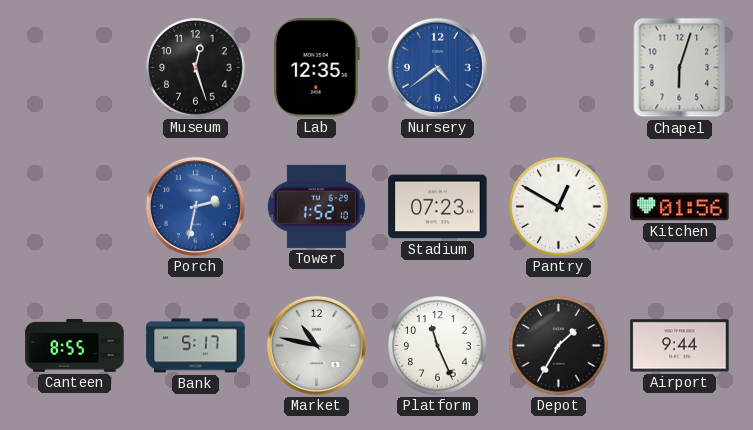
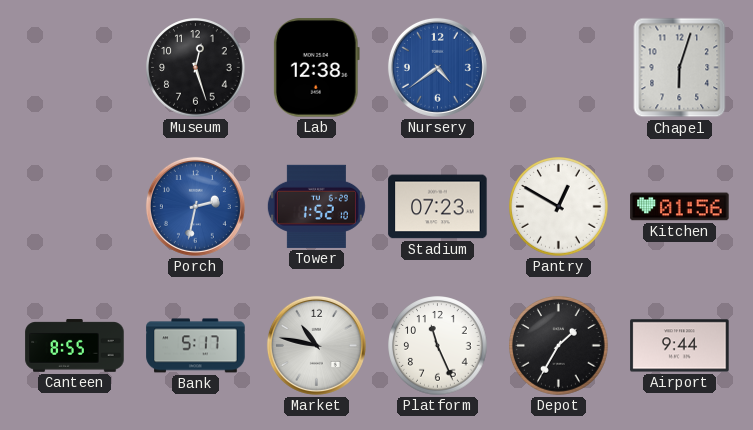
Lab: 12:35 -> 12:38 (316, 68)
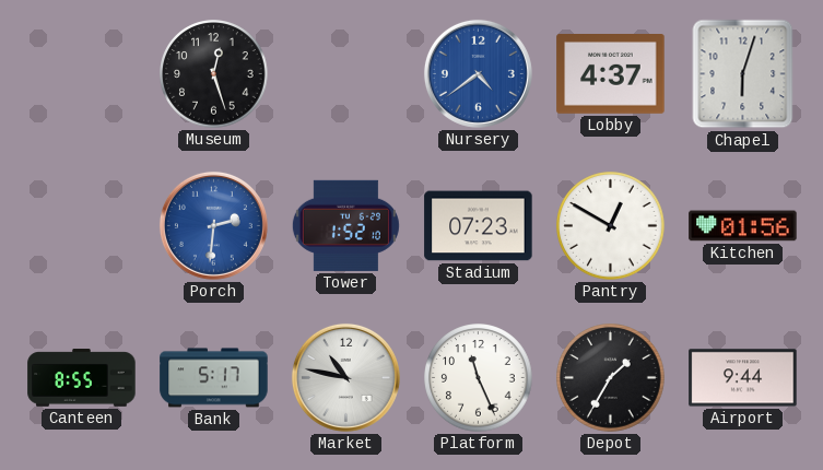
Lab: 12:38 -> none (316, 68)
Lobby: none -> 4:37 (611, 74)
Porch: 2:32 -> 2:31 (213, 225)
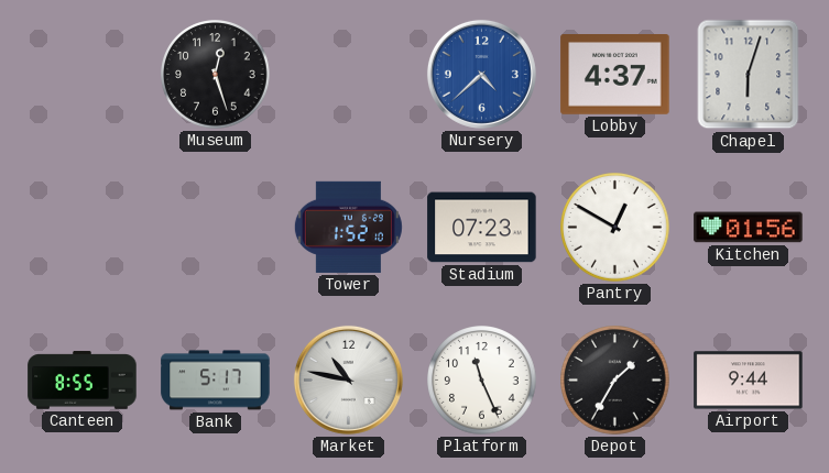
Nursery: 4:39 -> 4:38 (481, 74)
Porch: 2:31 -> none (213, 225)
